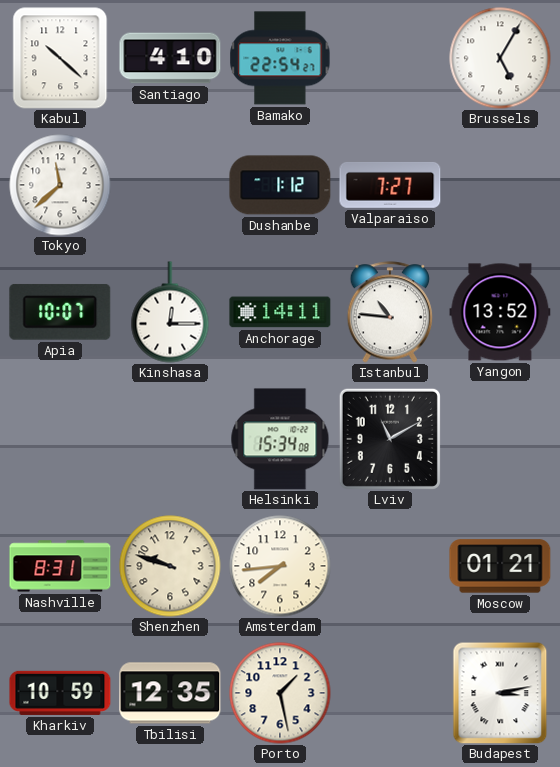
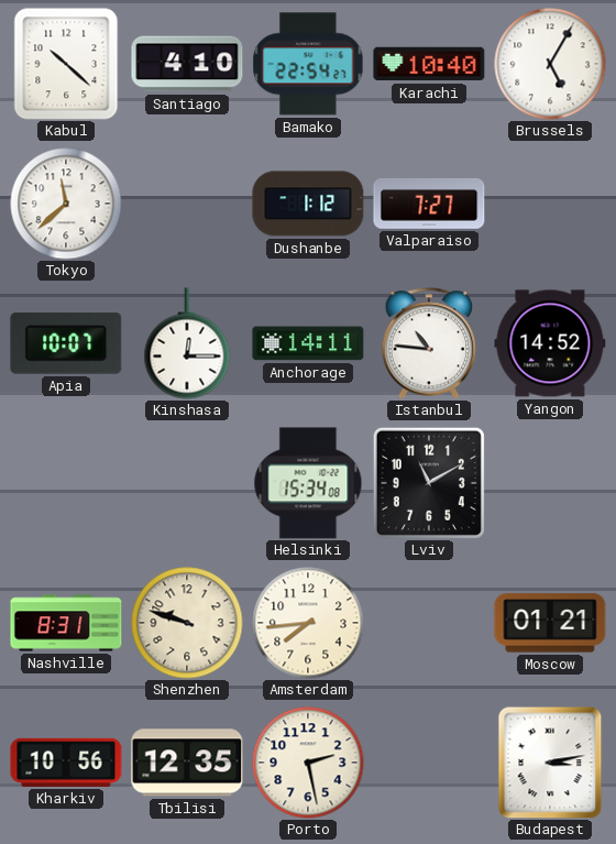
Karachi: none -> 10:40 (429, 64)
Yangon: 13:52 -> 14:52 (550, 343)
Kharkiv: 10:59 -> 10:56 (66, 763)
Porto: 1:28 -> 2:28 (308, 763)
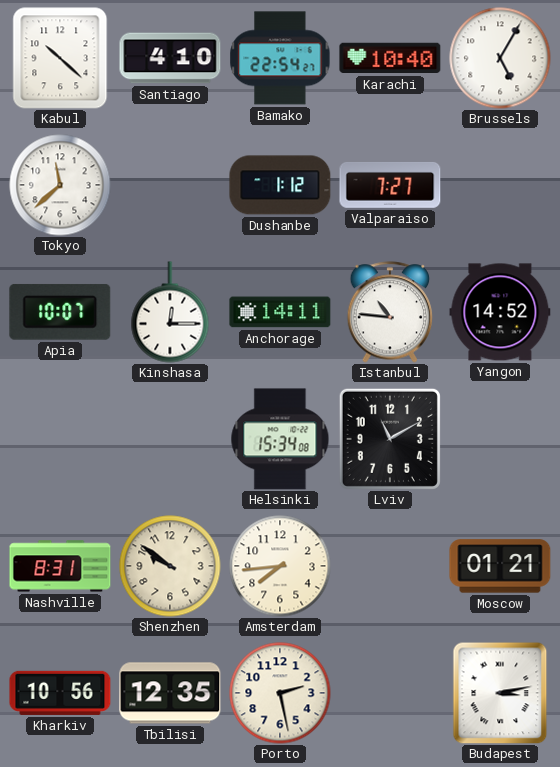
Shenzhen: 9:48 -> 9:51 (170, 566)
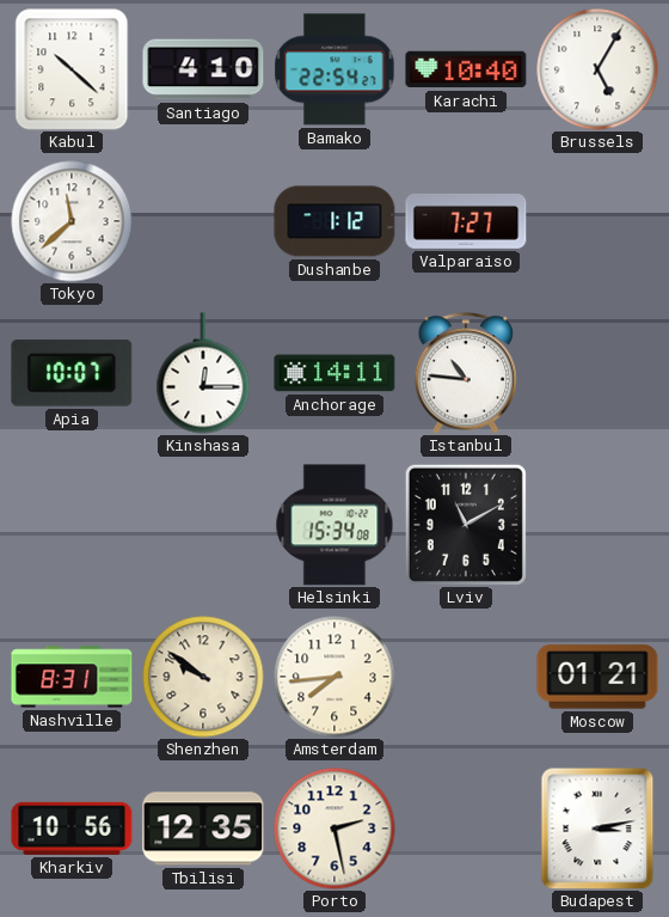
Yangon: 14:52 -> none (500, 312)
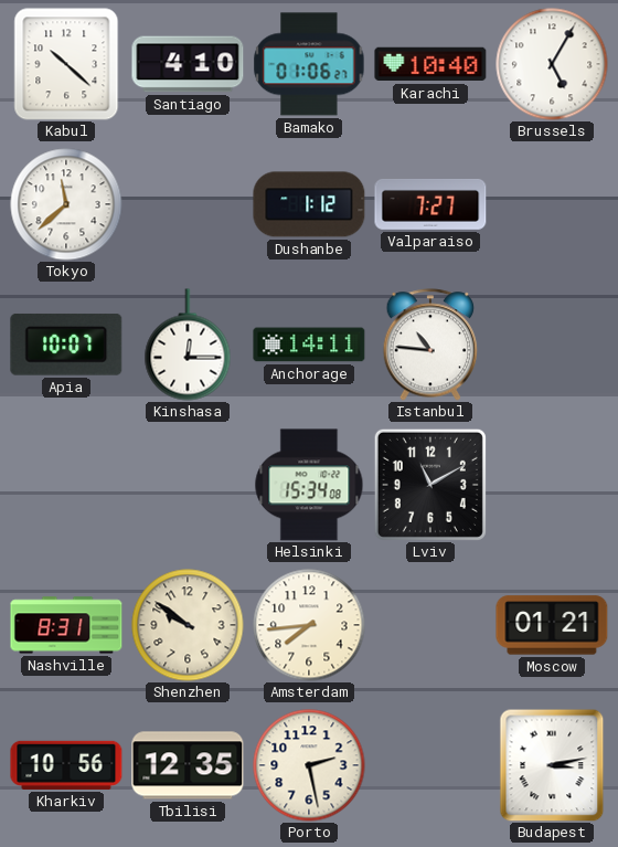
Bamako: 22:54 -> 01:06 (309, 64)
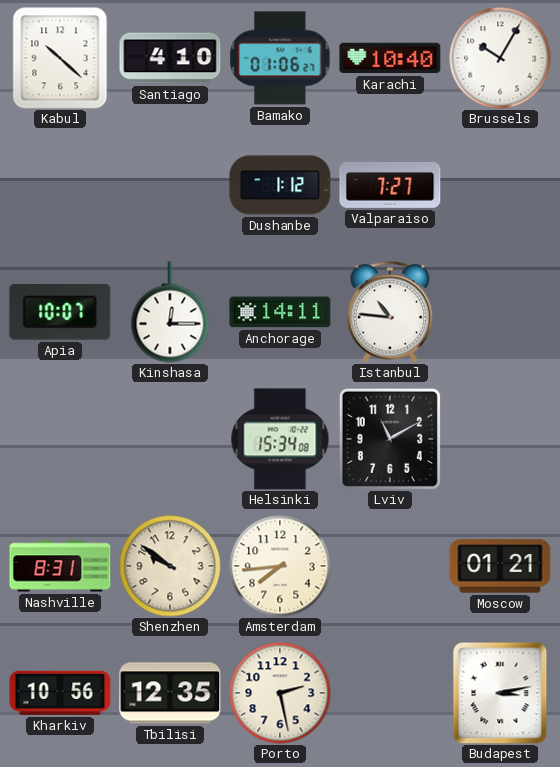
Brussels: 5:05 -> 10:05 (500, 58)
Tokyo: 11:38 -> none (66, 204)
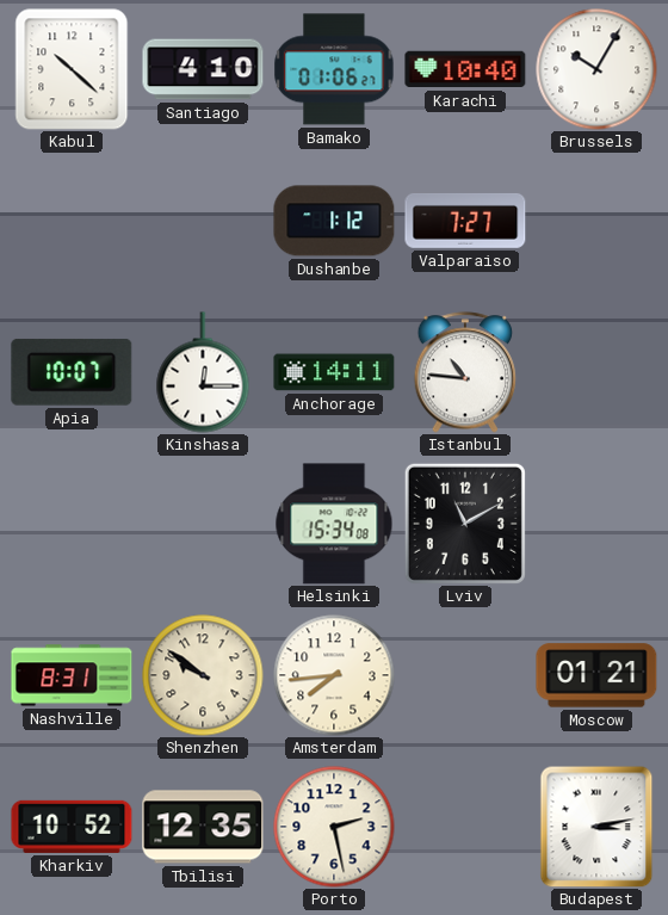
Kharkiv: 10:56 -> 10:52 (72, 827)
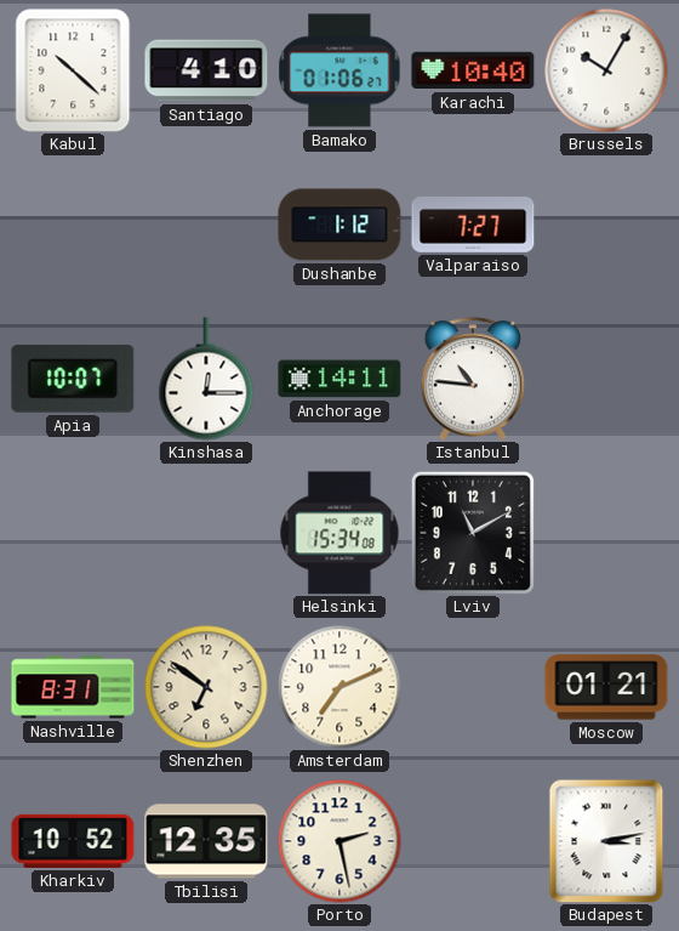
Shenzhen: 9:51 -> 6:51 (206, 687)
Amsterdam: 7:44 -> 7:11 (339, 687)
